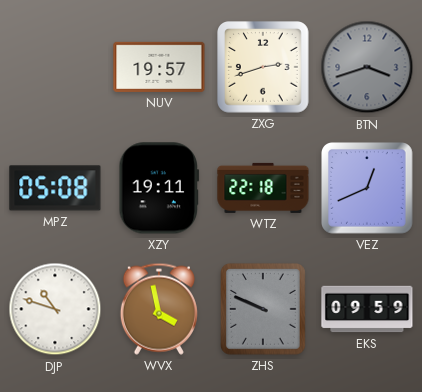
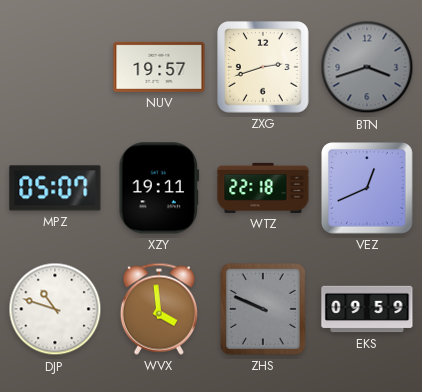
MPZ: 05:08 -> 05:07 (55, 188)
WVX: 3:58 -> 3:59 (159, 309)
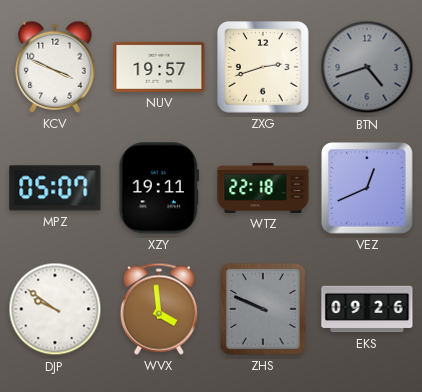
KCV: none -> 3:49 (55, 67)
BTN: 3:42 -> 4:42 (367, 67)
DJP: 10:48 -> 9:51 (55, 309)
EKS: 09:59 -> 09:26 (367, 309)
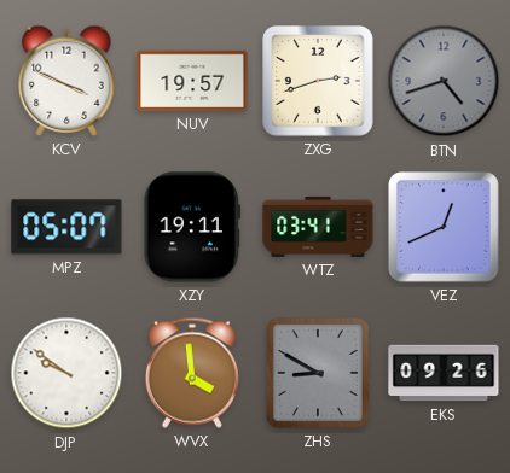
WTZ: 22:18 -> 03:41 (318, 227)
ZHS: 9:49 -> 8:50 (319, 373)
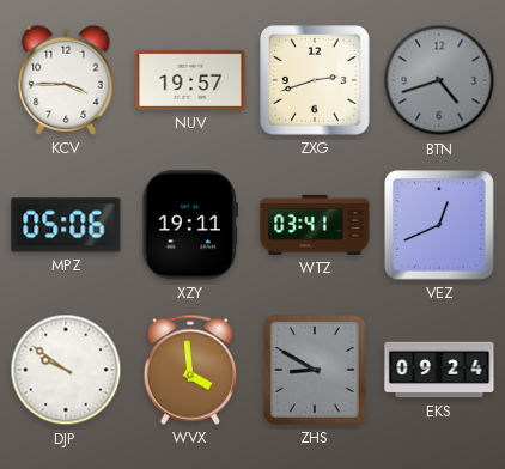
KCV: 3:49 -> 3:45 (66, 80)
MPZ: 05:07 -> 05:06 (66, 225)
EKS: 09:26 -> 09:24 (439, 370)
